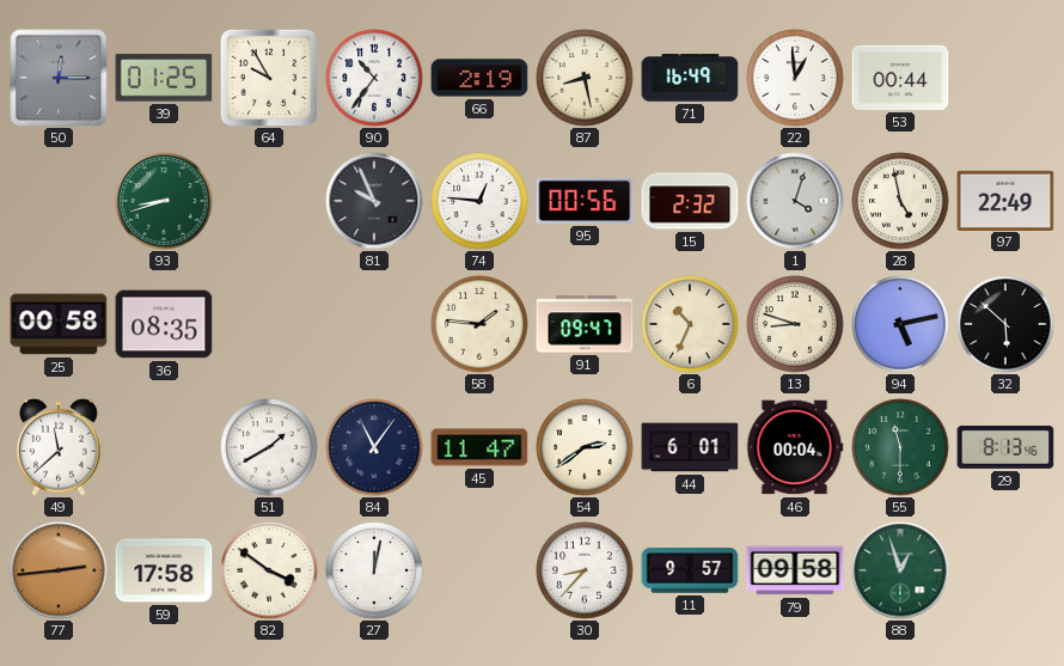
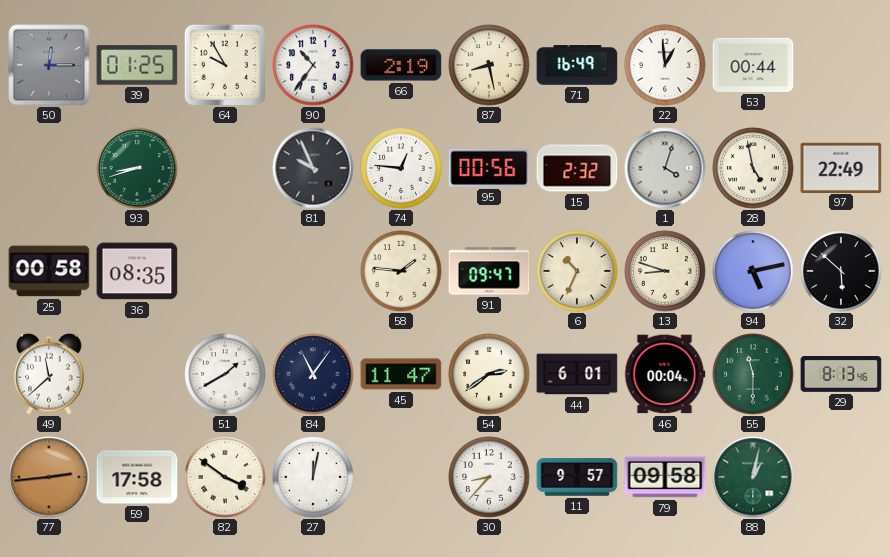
88: 12:57 -> 1:02 (753, 477)
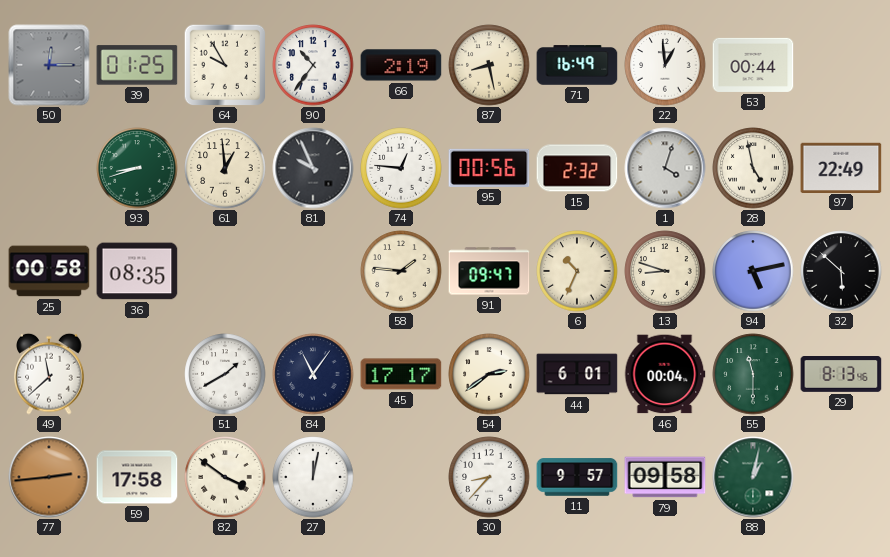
61: none -> 12:59 (225, 168)
45: 11:47 -> 17:17 (401, 374)
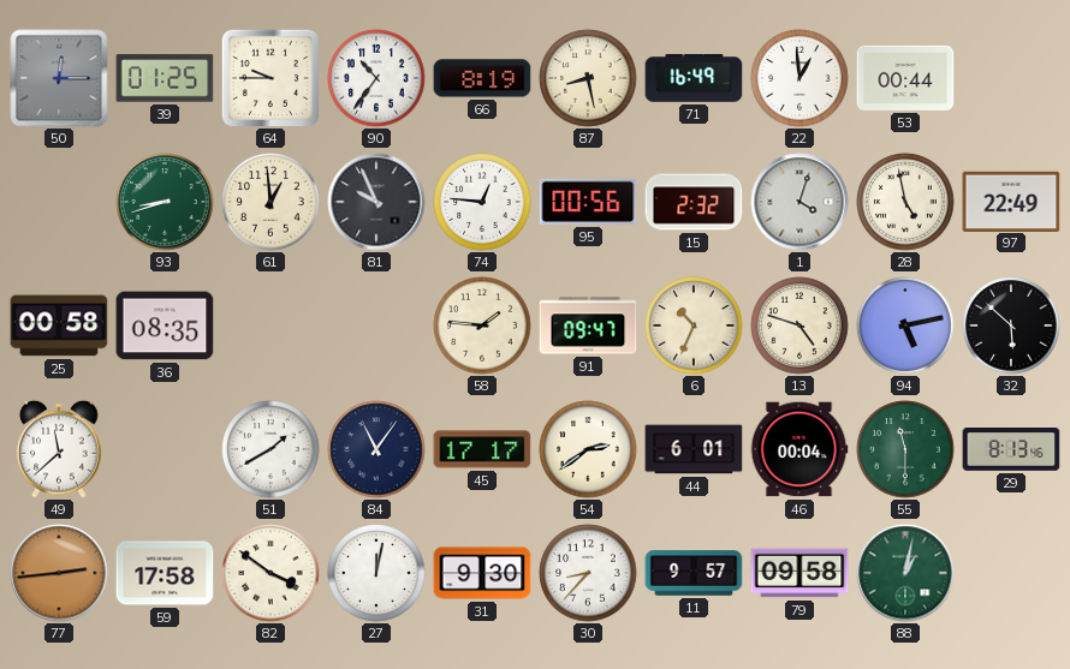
64: 9:55 -> 9:45 (271, 78)
66: 2:19 -> 8:19 (482, 78)
13: 8:48 -> 4:48 (799, 325)
31: none -> 9:30 (482, 573)
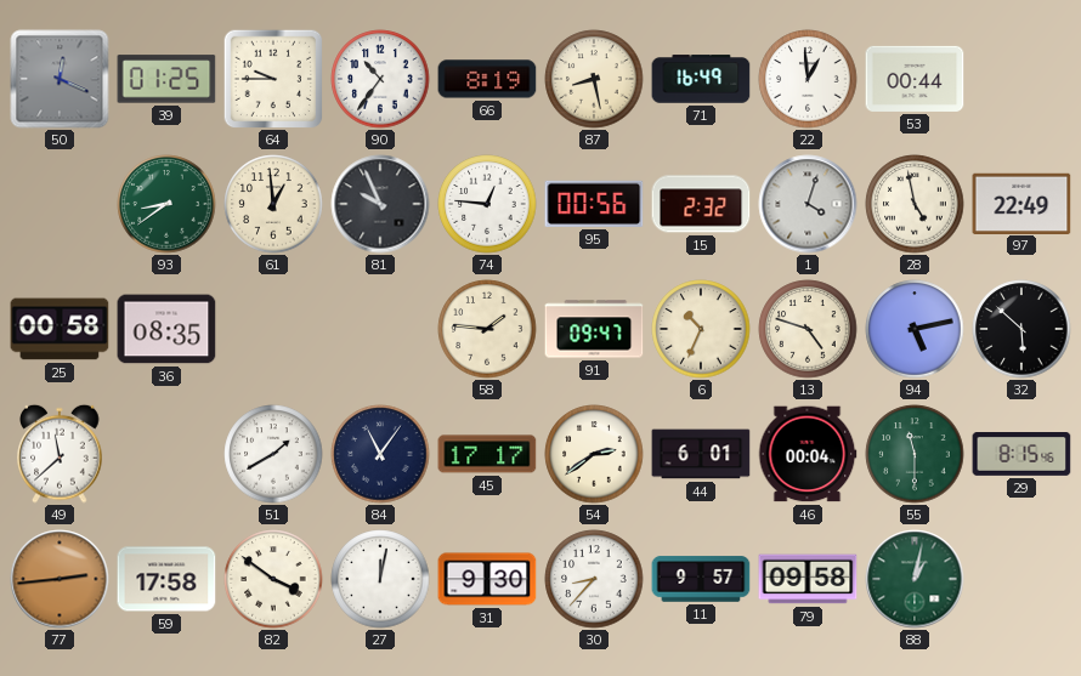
50: 12:15 -> 12:19 (60, 79)
93: 8:42 -> 8:39 (166, 204)
29: 8:13 -> 8:15 (1021, 455)
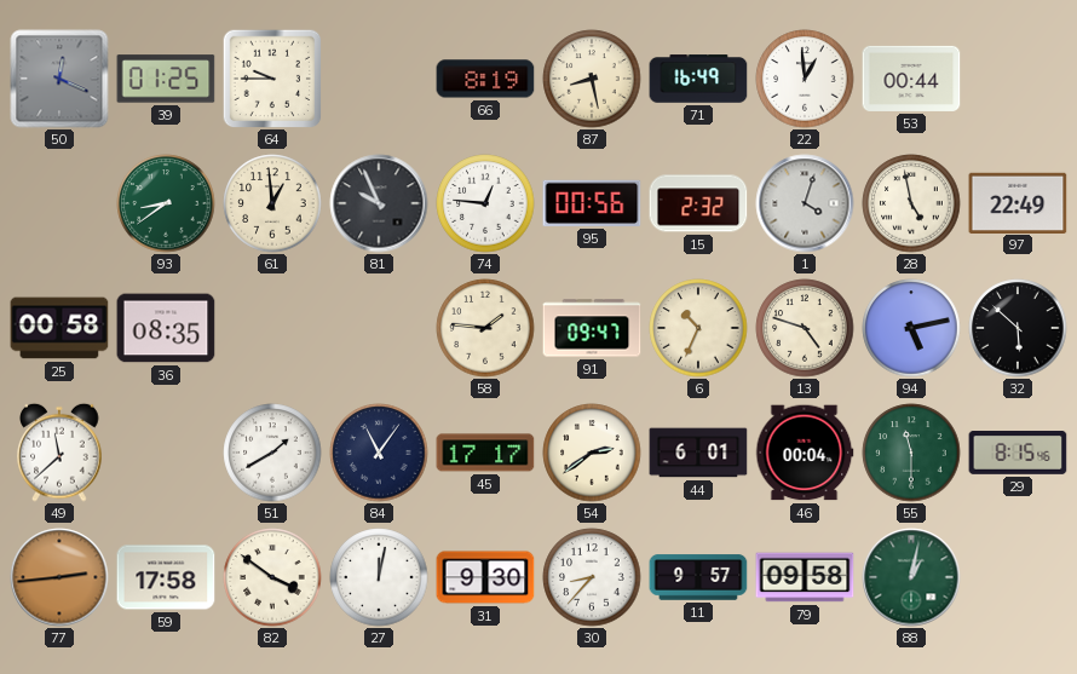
90: 10:36 -> none (380, 79)
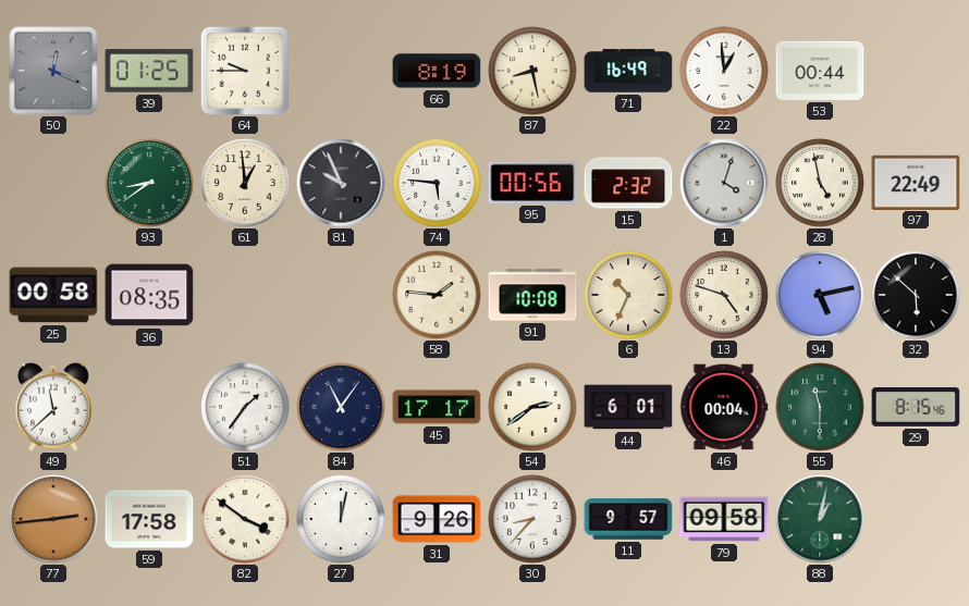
74: 12:46 -> 5:46 (437, 183)
91: 09:47 -> 10:08 (532, 295)
51: 1:40 -> 1:36 (245, 407)
31: 9:30 -> 9:26 (437, 519)
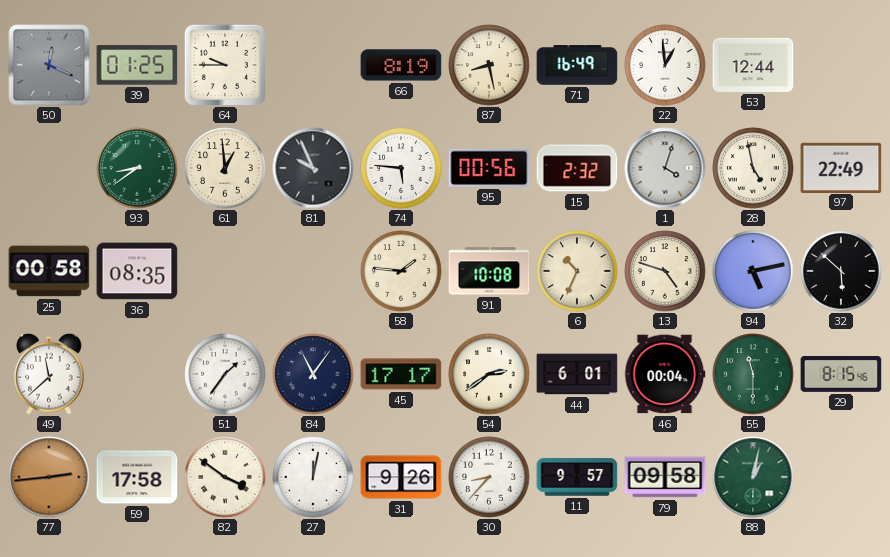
53: 00:44 -> 12:44 (753, 65)
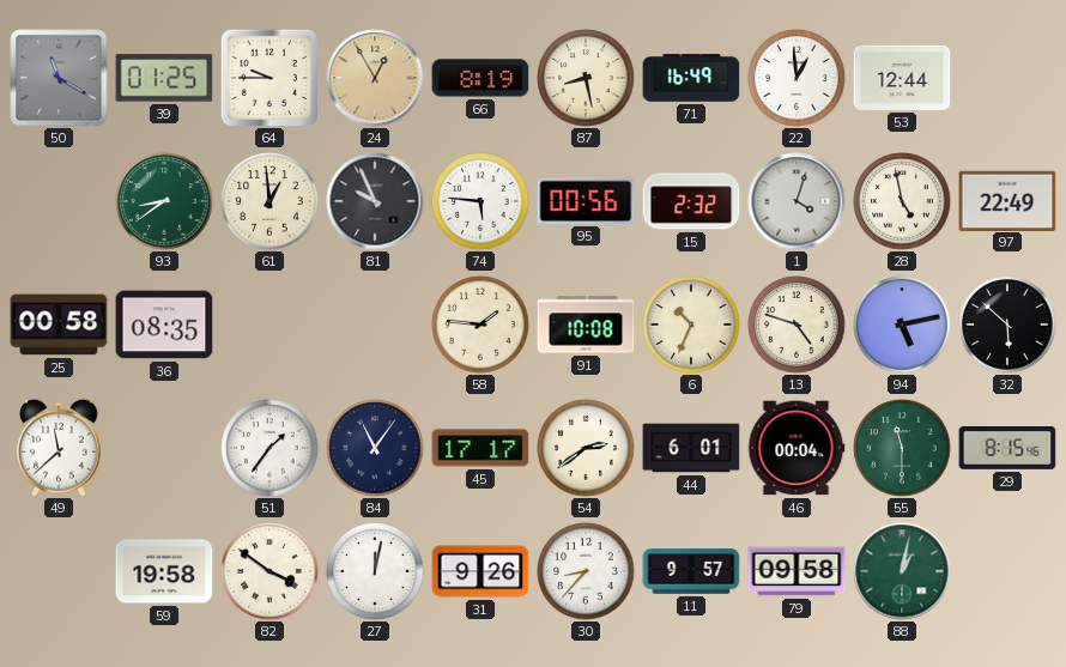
50: 12:19 -> 11:20 (59, 78)
24: none -> 12:55 (375, 78)
77: 2:44 -> none (49, 477)
59: 17:58 -> 19:58 (164, 571)
